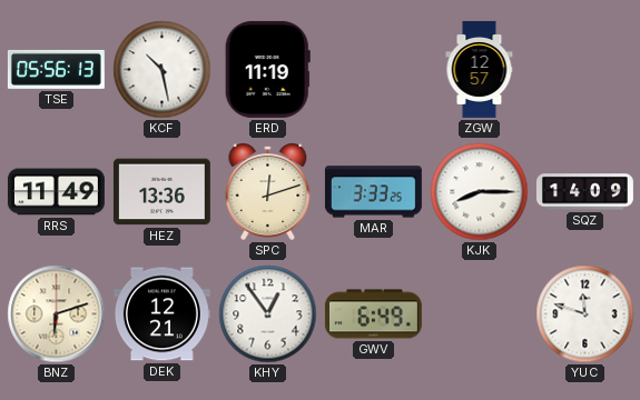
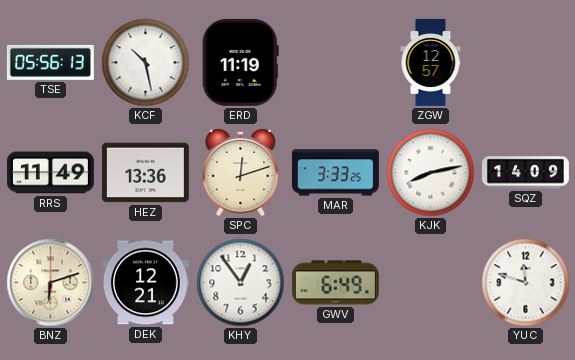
KJK: 8:15 -> 8:13 (431, 173)
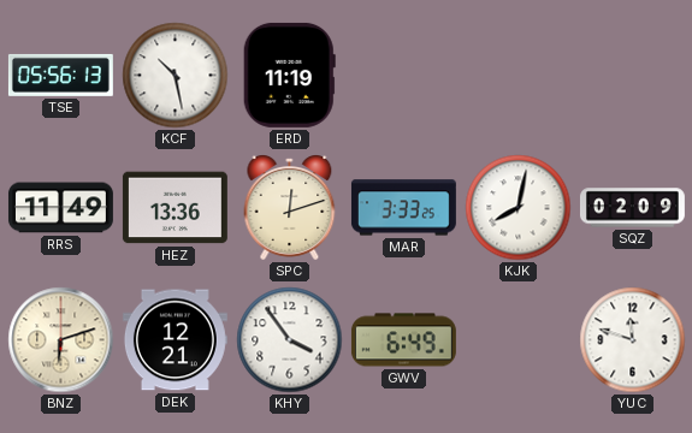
ZGW: 12:57 -> none (431, 62)
KJK: 8:13 -> 8:02 (519, 208)
SQZ: 14:09 -> 02:09 (632, 208)
KHY: 12:54 -> 3:54 (290, 340)
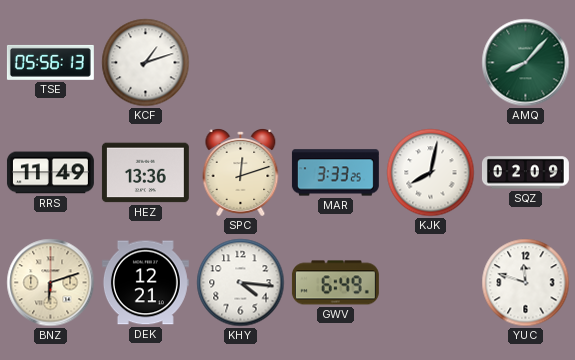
KCF: 10:28 -> 1:12 (146, 63)
ERD: 11:19 -> none (289, 75)
AMQ: none -> 8:07 (526, 63)
KHY: 3:54 -> 4:16 (241, 283)
